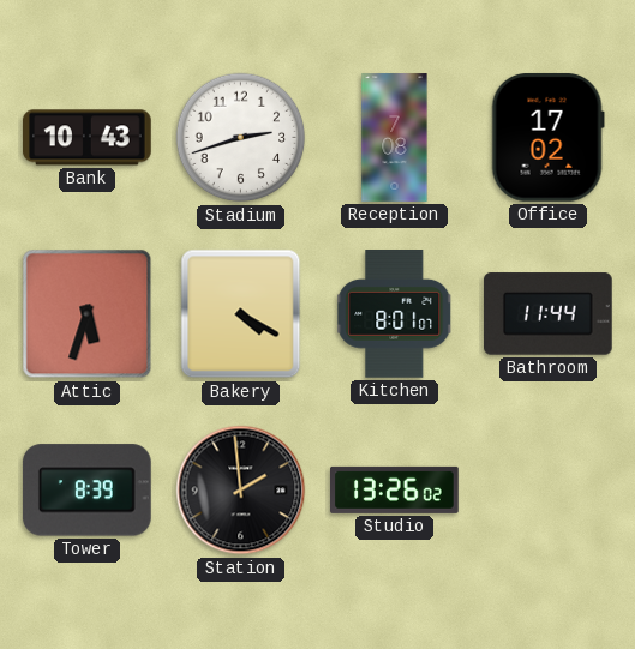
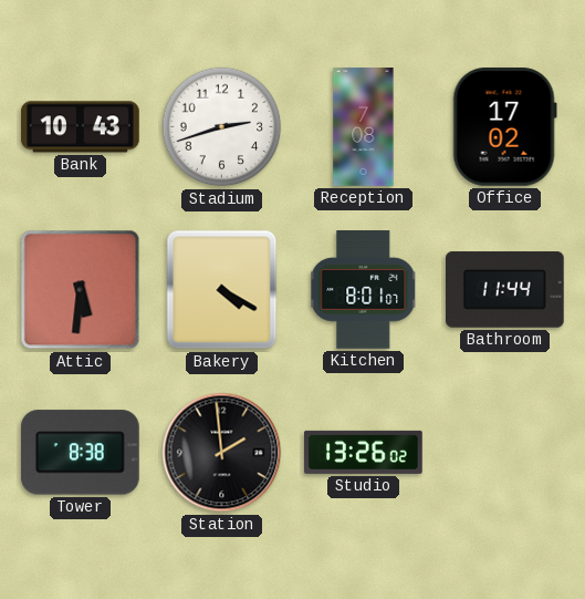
Attic: 5:33 -> 5:31 (81, 290)
Tower: 8:39 -> 8:38 (80, 453)
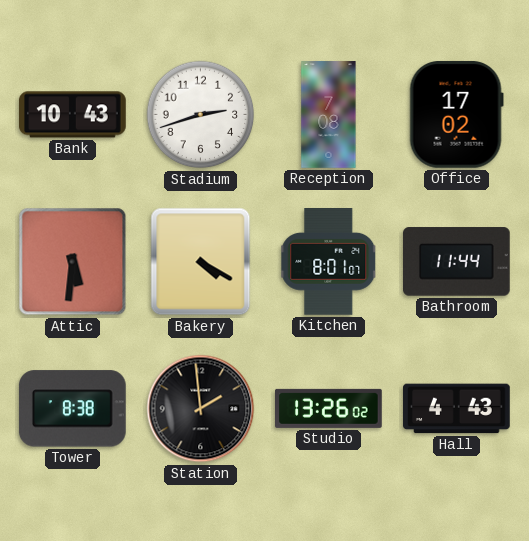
Hall: none -> 4:43 (457, 409)
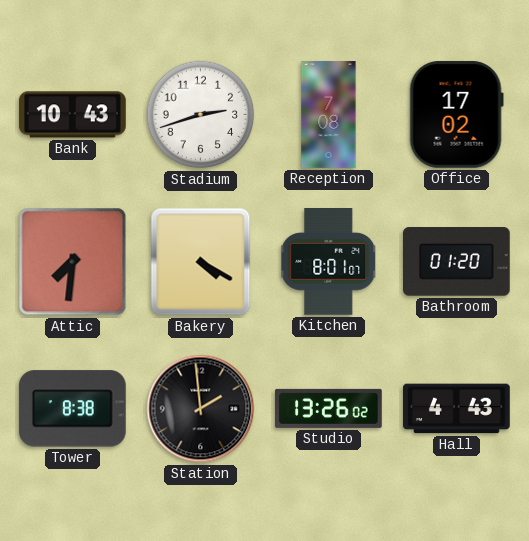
Attic: 5:31 -> 7:31 (73, 262)
Bathroom: 11:44 -> 01:20 (457, 262)
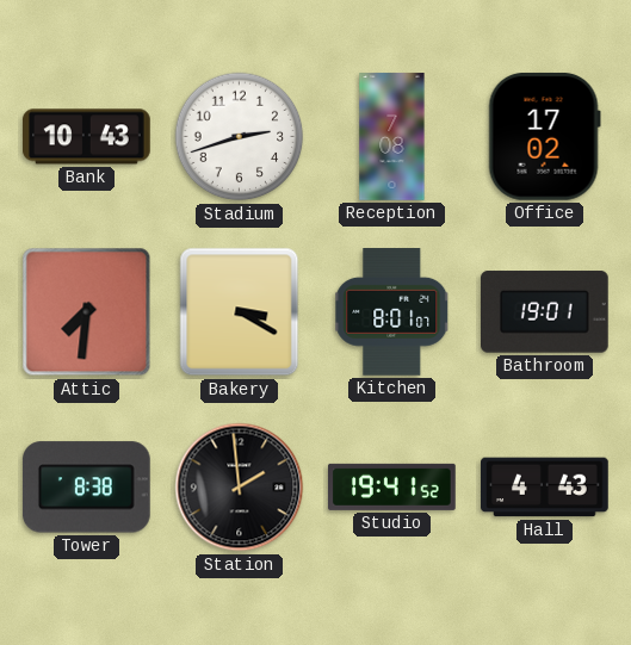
Bakery: 4:20 -> 3:20 (240, 312)
Bathroom: 01:20 -> 19:01 (545, 312)
Studio: 13:26 -> 19:41 (392, 486)
